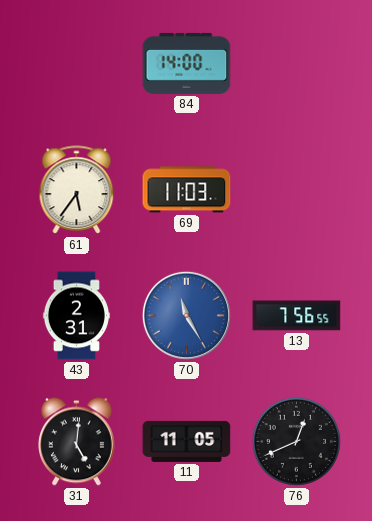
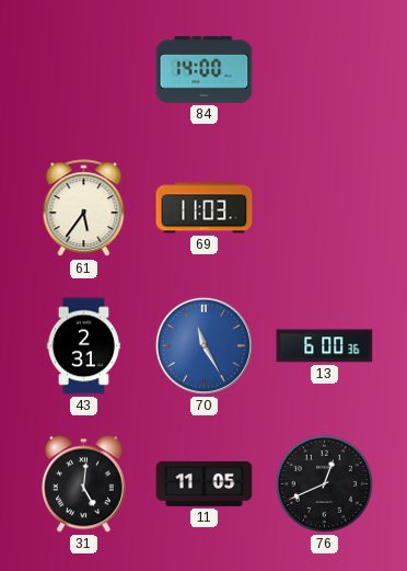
13: 7:56 -> 6:00 (325, 346)
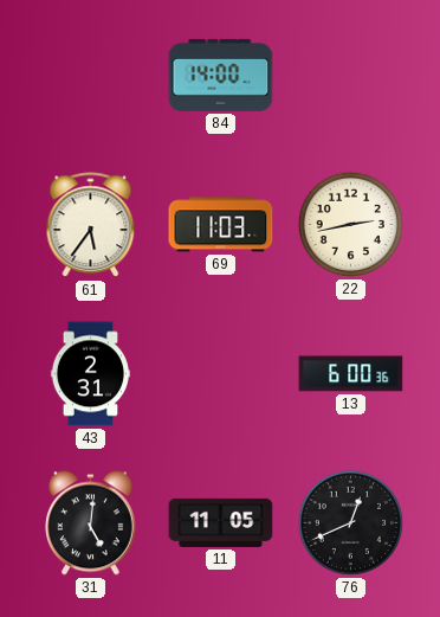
22: none -> 2:43 (350, 224)
70: 11:25 -> none (203, 345)
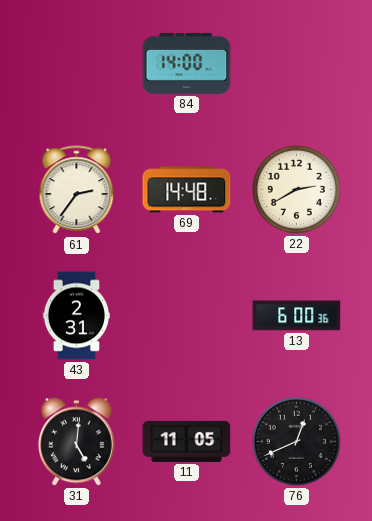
61: 5:36 -> 2:36 (77, 190)
69: 11:03 -> 14:48 (187, 190)
22: 2:43 -> 2:40 (296, 189)
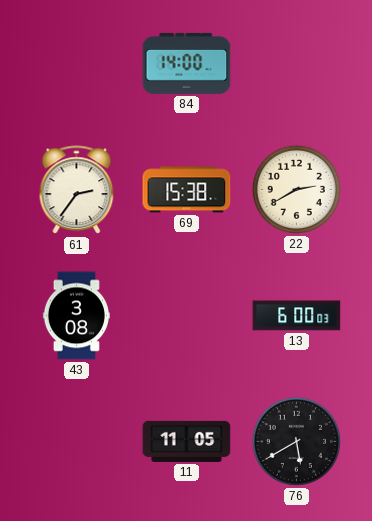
69: 14:48 -> 15:38 (187, 190)
43: 2:31 -> 3:08 (76, 316)
13: 6:00:36 -> 6:00:03 (297, 316)
31: 5:01 -> none (76, 442)
76: 12:41 -> 5:40 (296, 441)
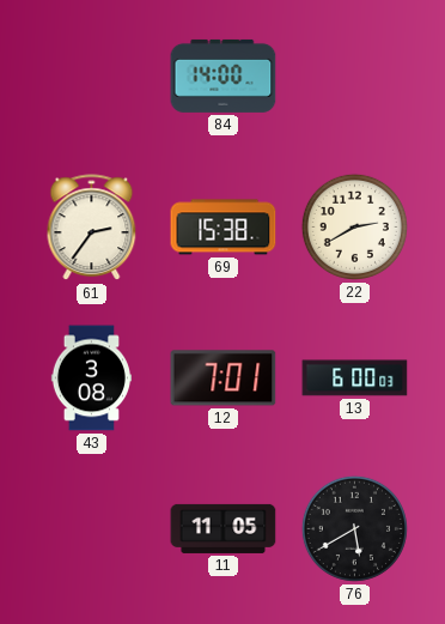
12: none -> 7:01 (224, 378)
